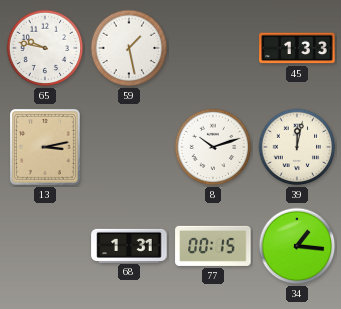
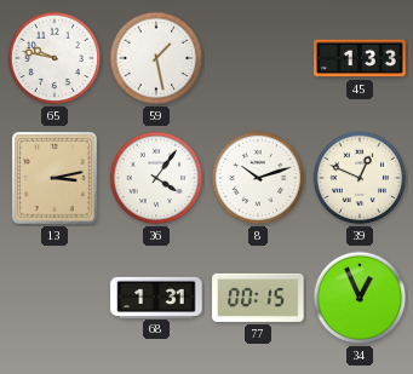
36: none -> 4:06 (156, 178)
39: 12:02 -> 12:49 (360, 178)
34: 1:16 -> 12:56 (360, 298)
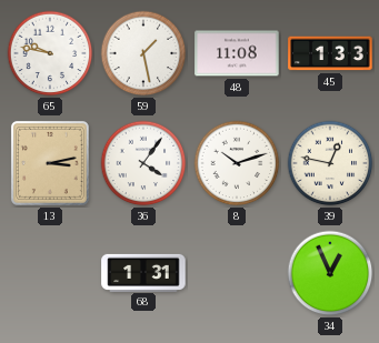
48: none -> 11:08 (237, 53)
39: 12:49 -> 12:47 (330, 163)
77: 00:15 -> none (258, 298)
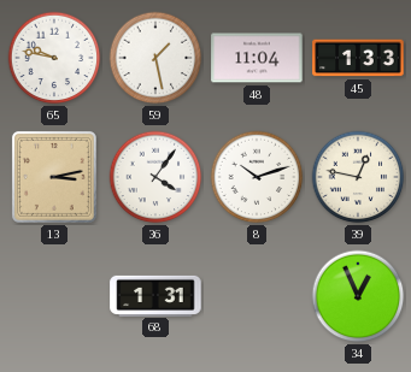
48: 11:08 -> 11:04 (257, 58)
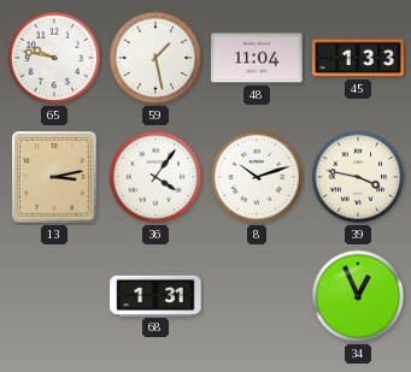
39: 12:47 -> 3:47 (358, 177)
